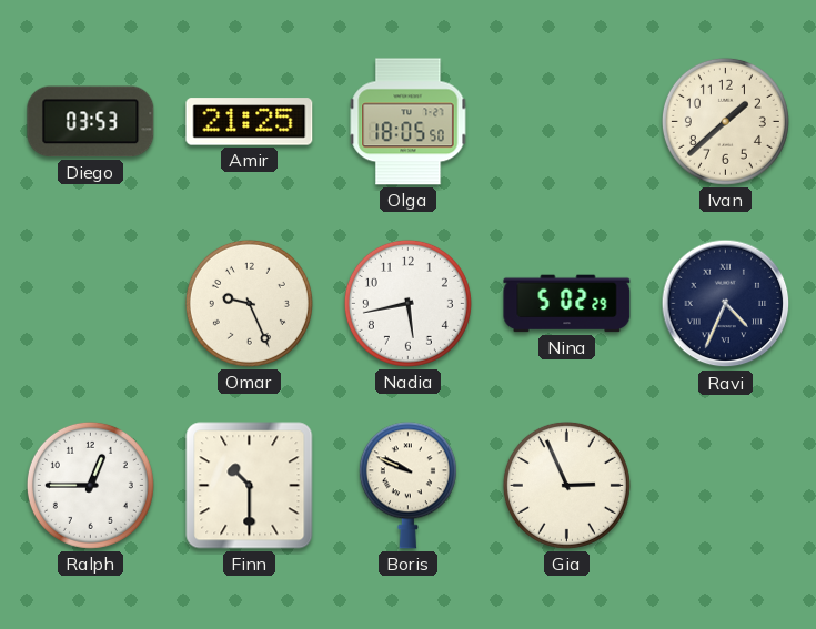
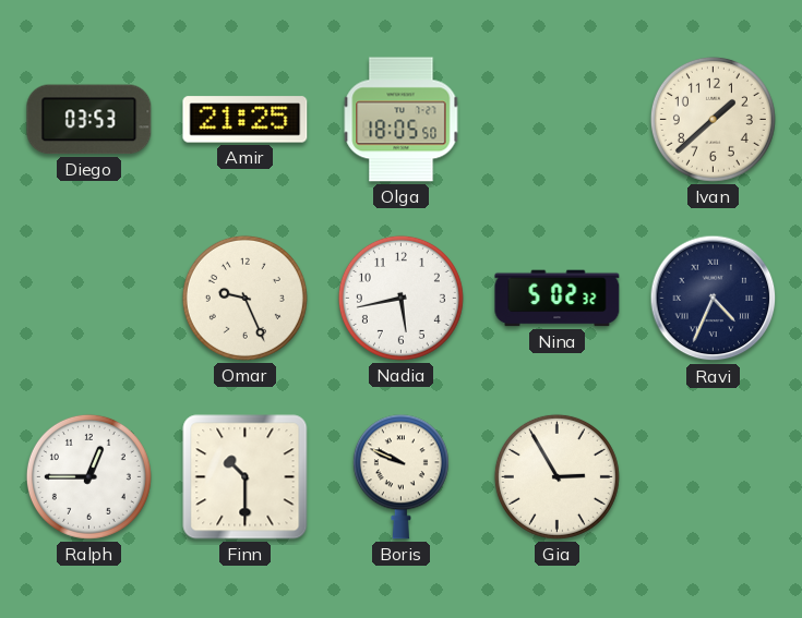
Nina: 5:02:29 -> 5:02:32 (558, 299)
Gia: 2:56 -> 2:55 (556, 476)
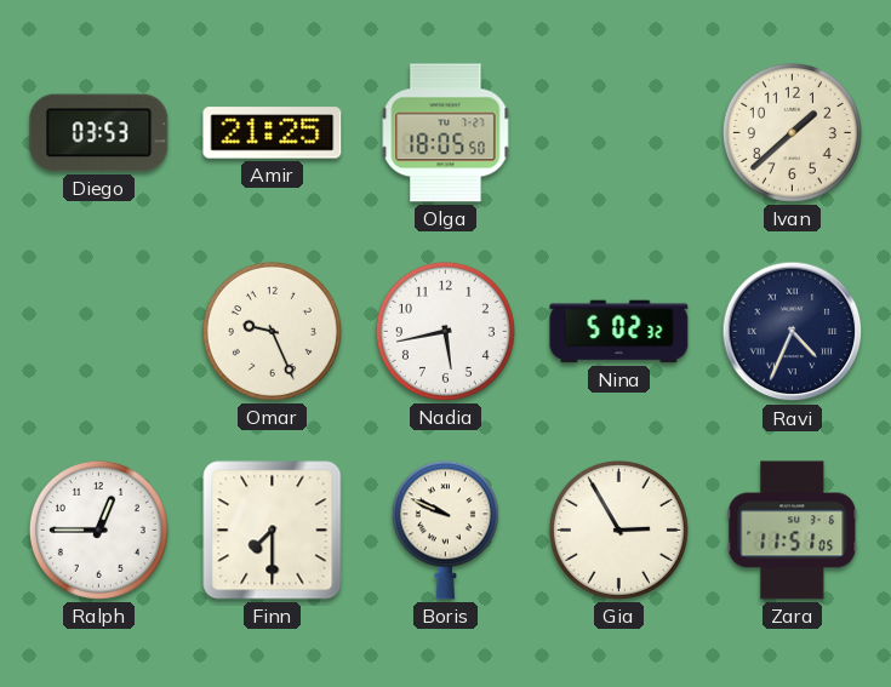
Finn: 10:30 -> 7:30 (273, 531)
Zara: none -> 11:51 (793, 531)
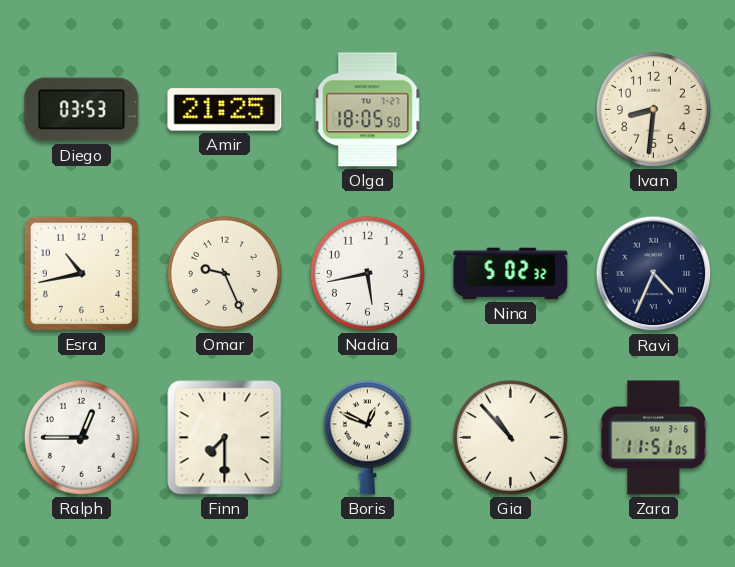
Ivan: 1:38 -> 8:31 (653, 109)
Esra: none -> 10:43 (81, 273)
Boris: 9:49 -> 12:49 (367, 438)
Gia: 2:55 -> 10:53 (510, 437)
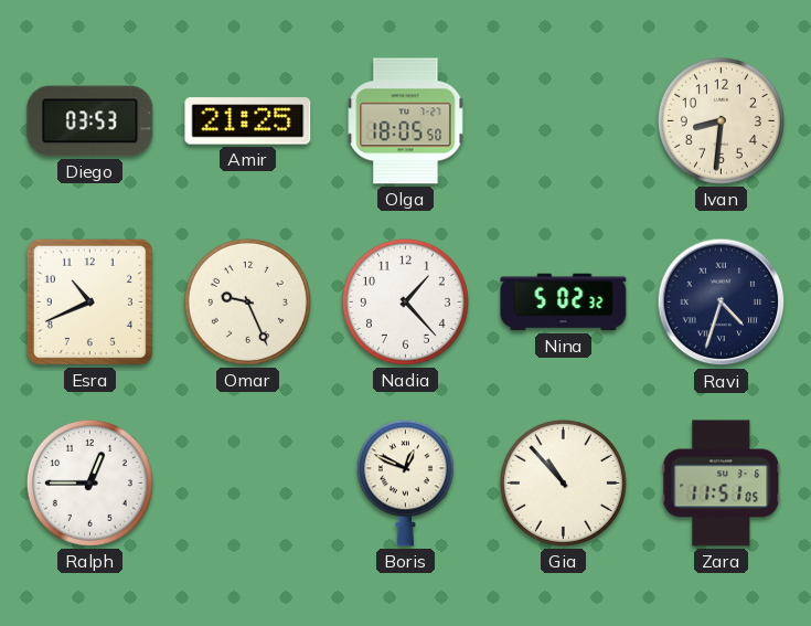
Esra: 10:43 -> 10:41 (89, 301)
Nadia: 5:43 -> 1:23 (405, 301)
Ravi: 4:34 -> 4:33 (722, 303)
Finn: 7:30 -> none (225, 438)
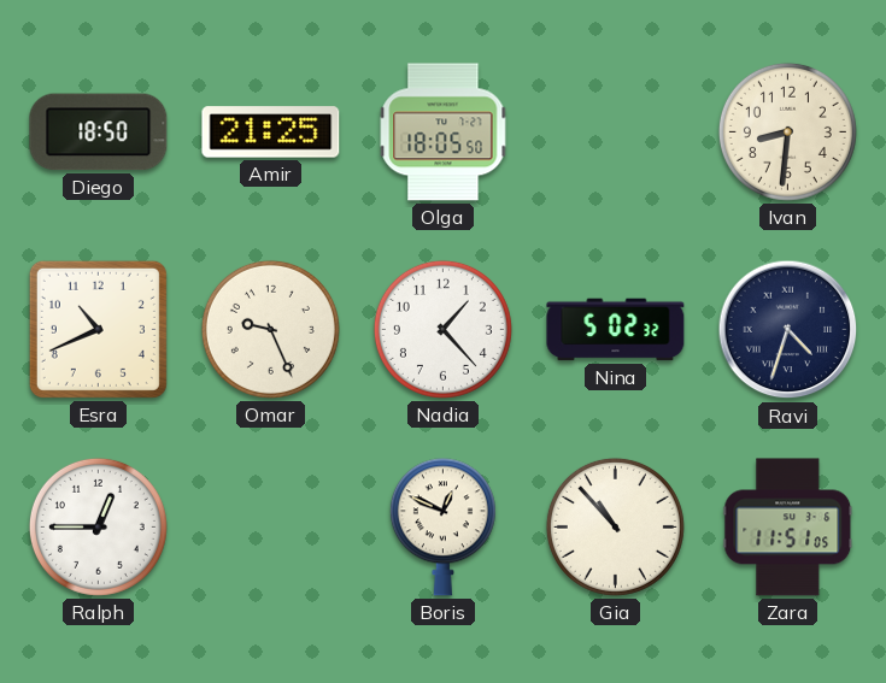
Diego: 03:53 -> 18:50 (99, 133)
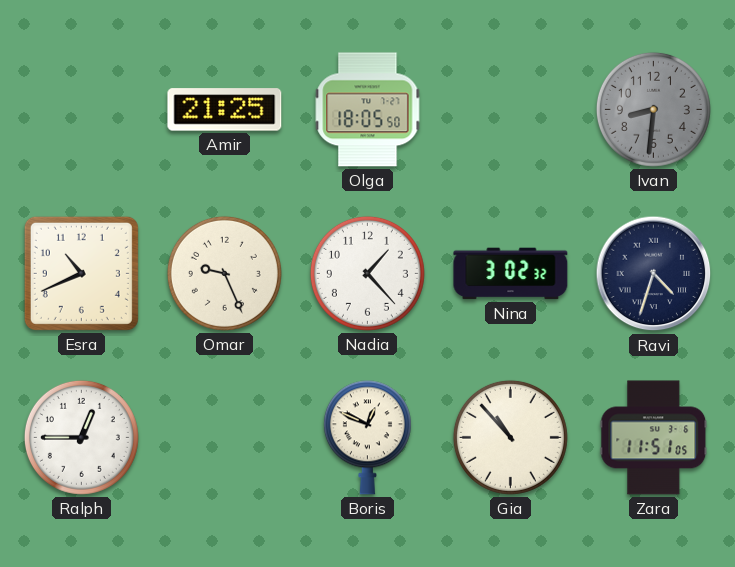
Diego: 18:50 -> none (99, 133)
Ivan dial: cream -> grey (653, 109)
Nina: 5:02 -> 3:02 (511, 274)
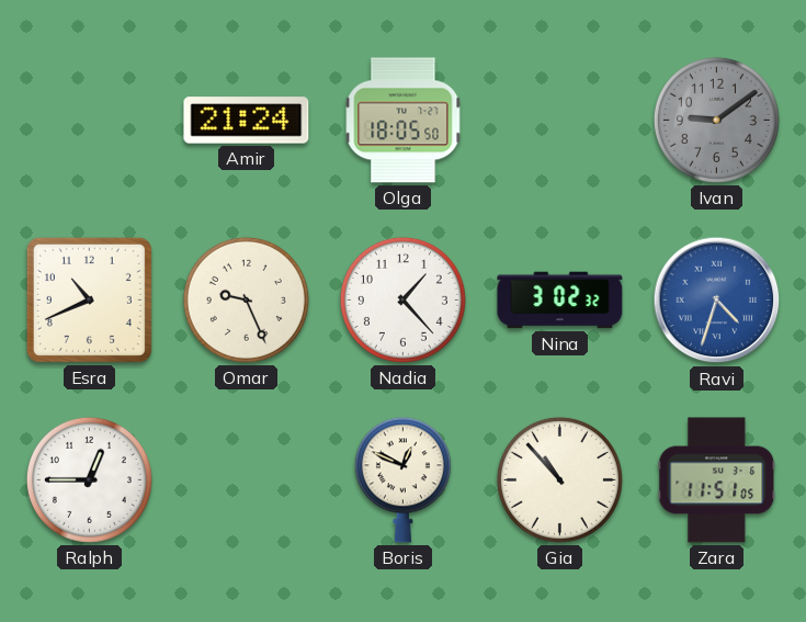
Amir: 21:25 -> 21:24 (247, 121)
Ivan: 8:31 -> 9:09 (716, 120)
Ravi dial: navy -> blue (717, 301)
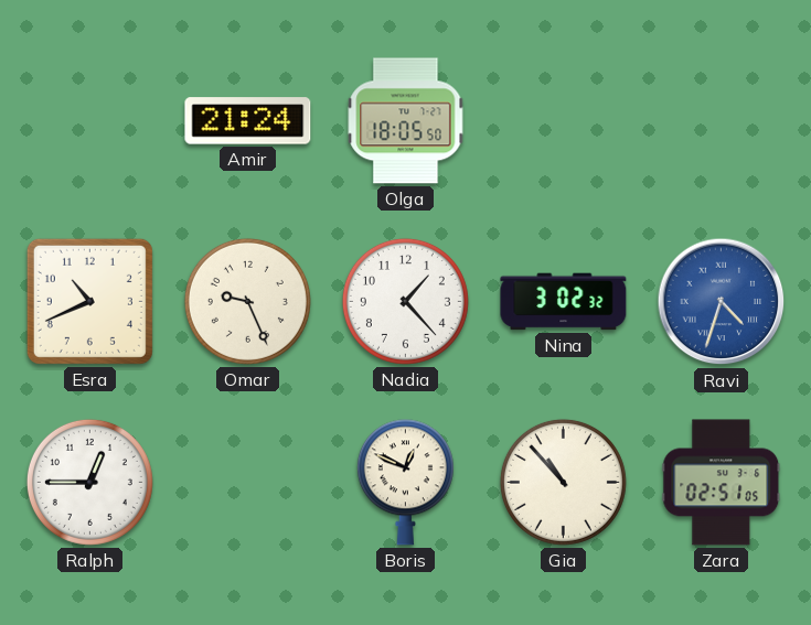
Ivan: 9:09 -> none (716, 120)
Zara: 11:51 -> 02:51 (722, 483)
